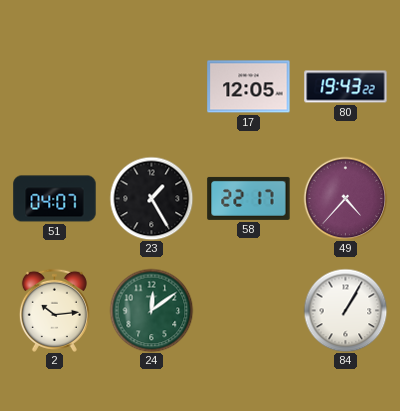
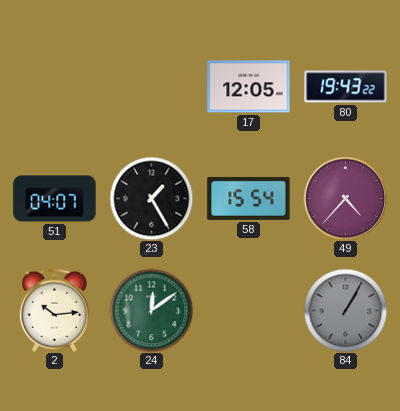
58: 22:17 -> 15:54 (249, 198)
84 dial: white -> grey (345, 310)
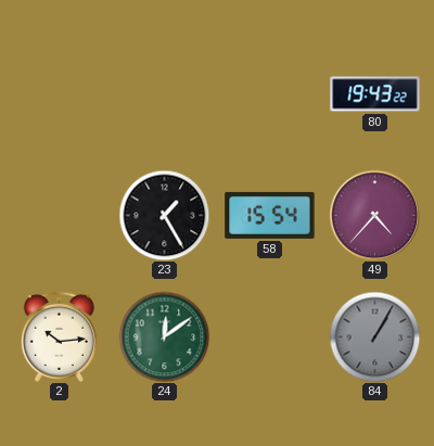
17: 12:05 -> none (249, 87)
51: 04:07 -> none (55, 199)
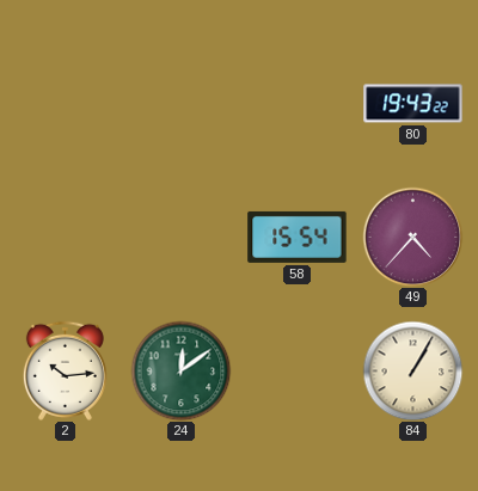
23: 1:25 -> none (164, 215)
84 dial: grey -> cream (412, 370)
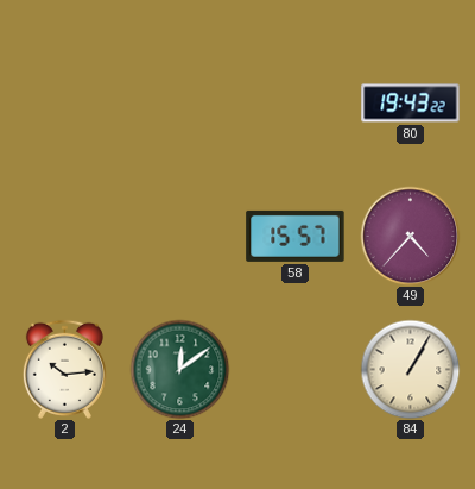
58: 15:54 -> 15:57 (296, 236)
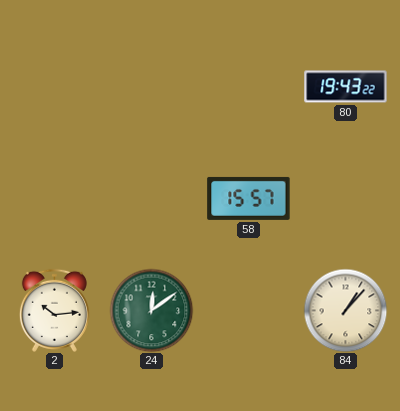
49: 4:37 -> none (410, 236)
84: 1:05 -> 1:07 (345, 310)
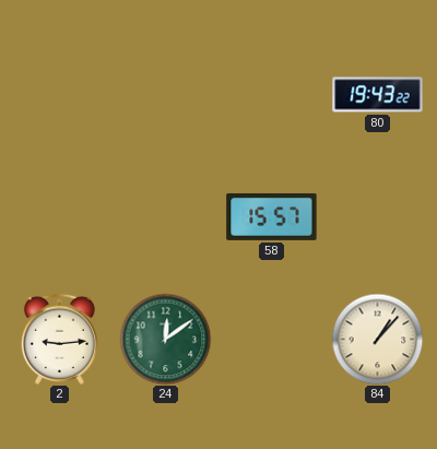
2: 10:14 -> 9:14 (59, 339)
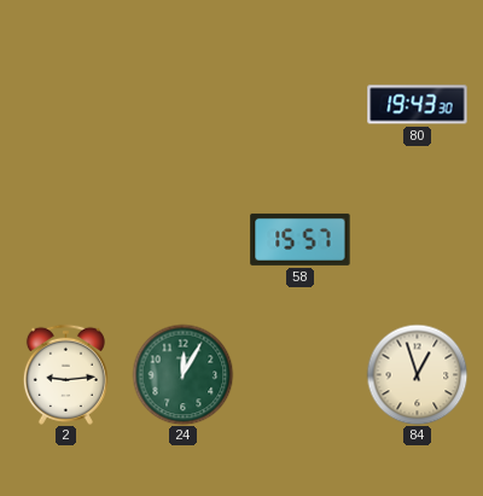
80: 19:43:22 -> 19:43:30 (418, 105)
24: 12:09 -> 12:05 (182, 374)
84: 1:07 -> 12:57 (417, 374)
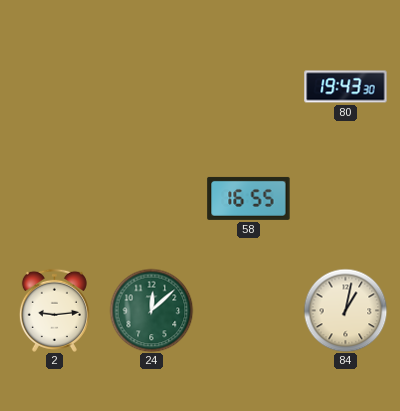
58: 15:57 -> 16:55 (249, 198)
24: 12:05 -> 12:08 (151, 310)
84: 12:57 -> 1:02 (345, 310)
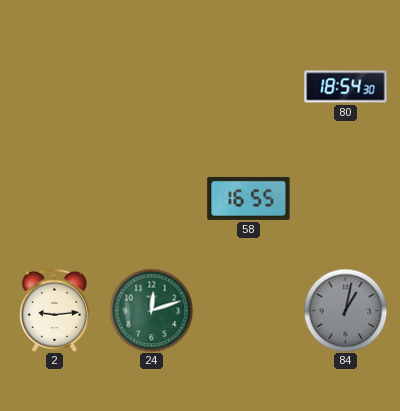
80: 19:43 -> 18:54 (346, 87)
24: 12:08 -> 12:12 (151, 310)
84 dial: cream -> grey (345, 310)
